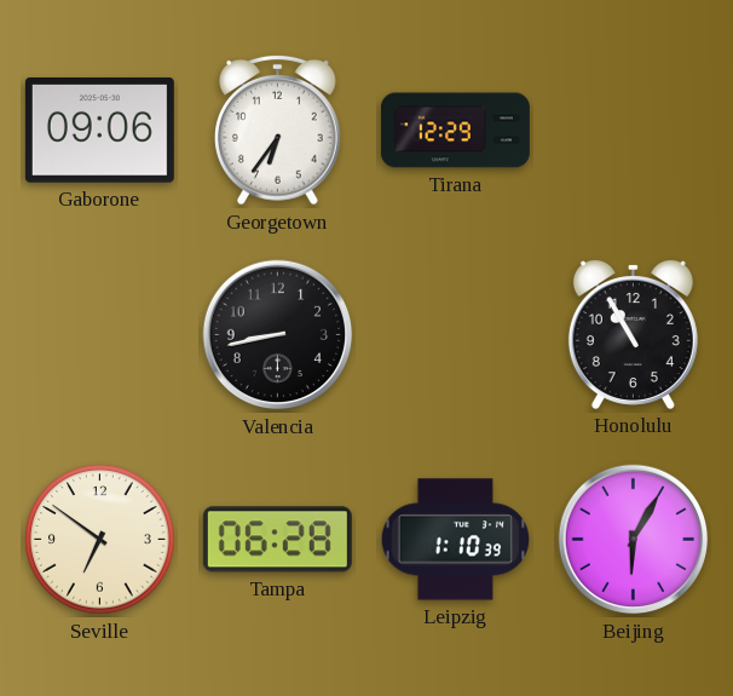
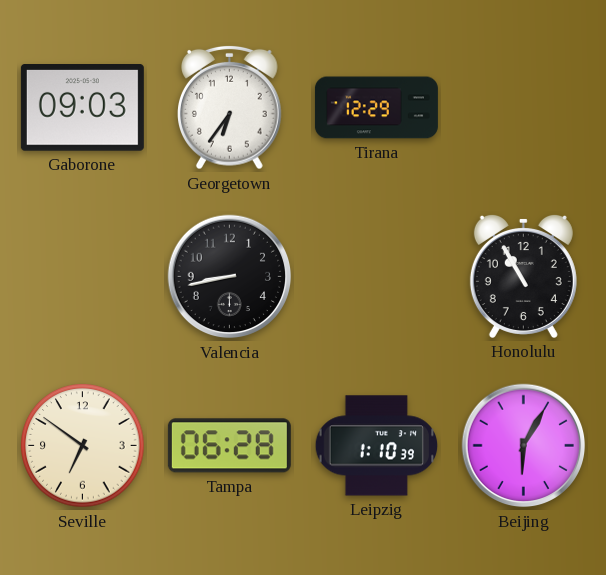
Gaborone: 09:06 -> 09:03 (82, 108)
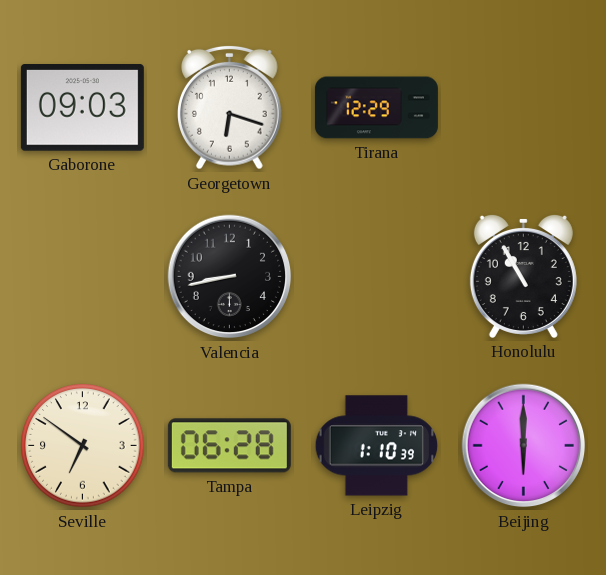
Georgetown: 6:36 -> 6:18 (230, 107)
Beijing: 6:05 -> 6:00 (524, 446)
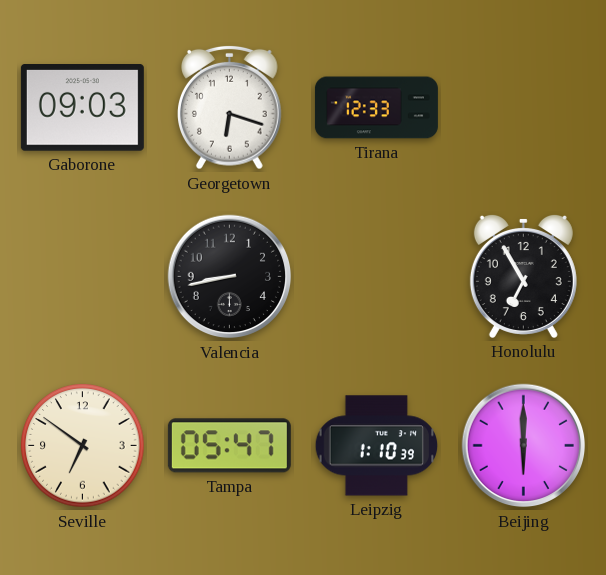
Tirana: 12:29 -> 12:33 (376, 108)
Honolulu: 10:55 -> 6:55 (523, 276)
Tampa: 06:28 -> 05:47 (229, 446)
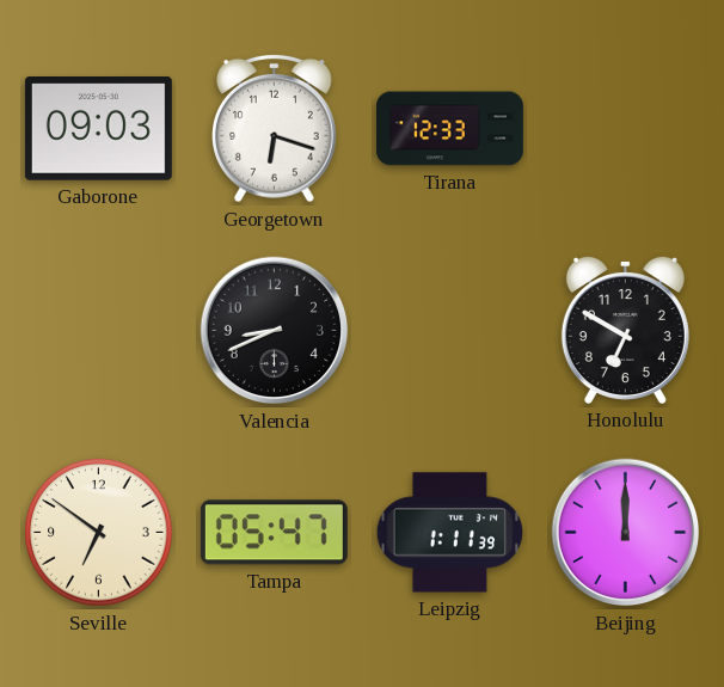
Valencia: 8:43 -> 8:41 (275, 331)
Honolulu: 6:55 -> 6:50 (625, 330)
Leipzig: 1:10 -> 1:11 (450, 533)
Beijing: 6:00 -> 12:00 (626, 533)
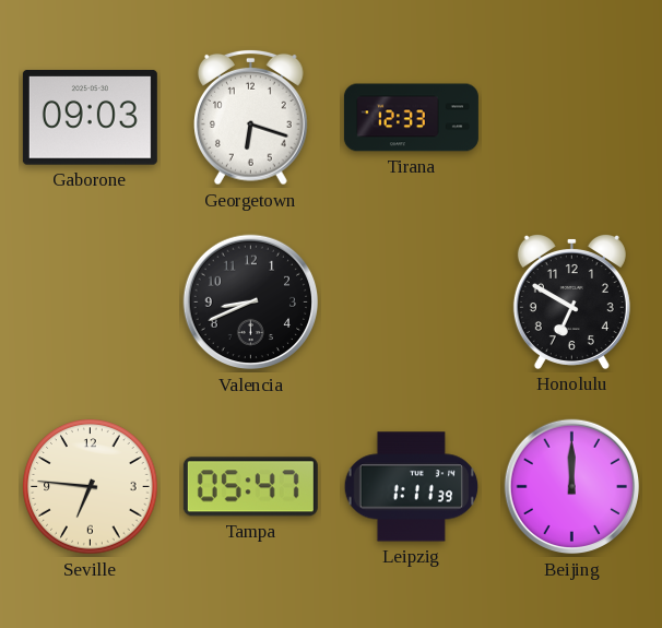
Seville: 6:51 -> 6:46 (91, 487)
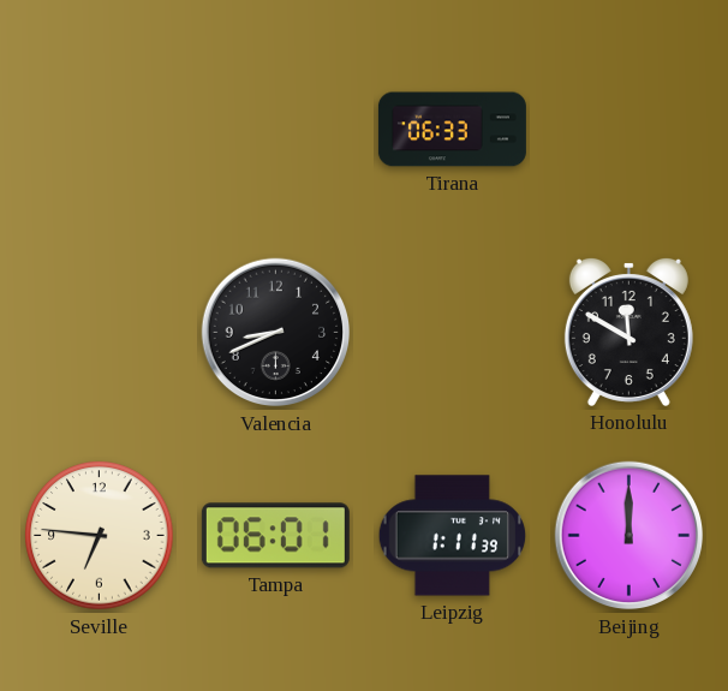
Gaborone: 09:03 -> none (90, 118)
Georgetown: 6:18 -> none (251, 117)
Tirana: 12:33 -> 06:33 (452, 130)
Honolulu: 6:50 -> 11:50 (628, 332)
Tampa: 05:47 -> 06:01 (275, 536)
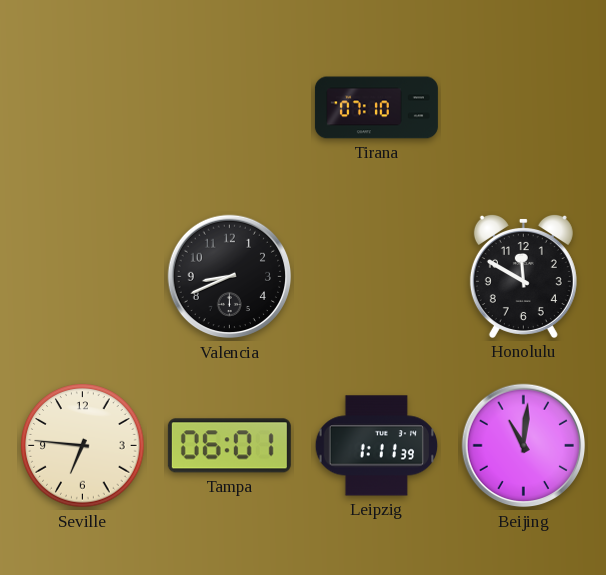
Tirana: 06:33 -> 07:10 (376, 108)
Beijing: 12:00 -> 11:01 (524, 446)
